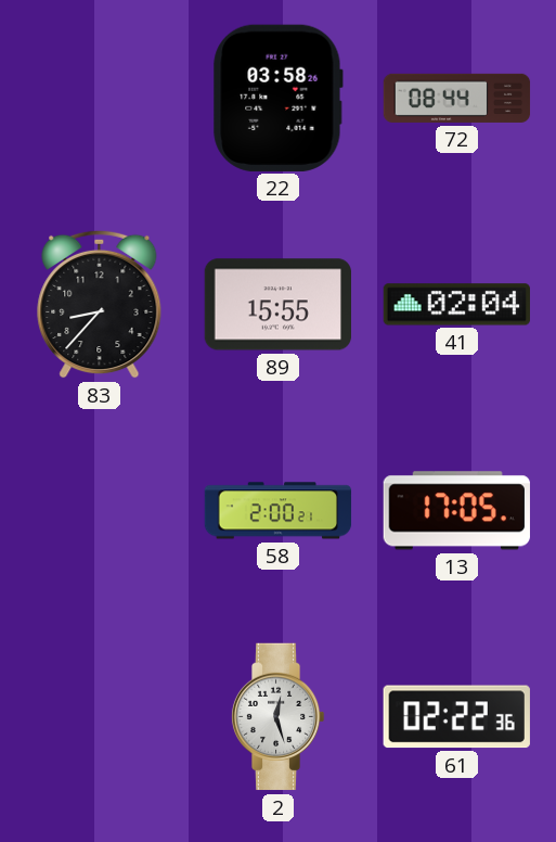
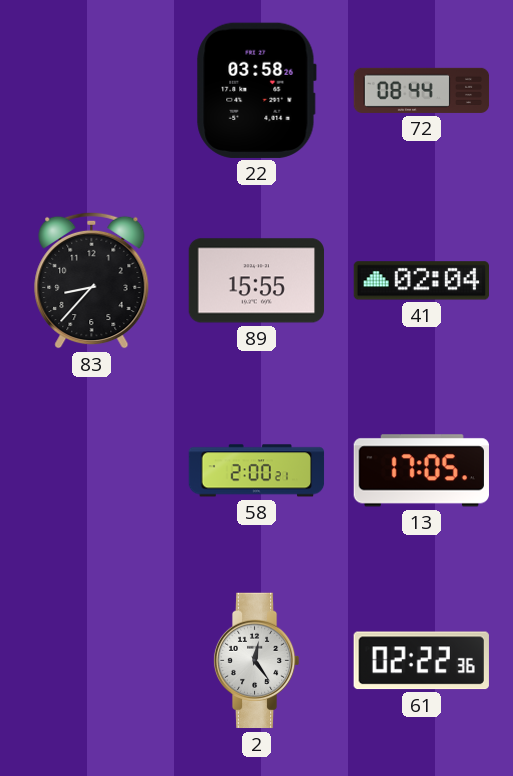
2: 12:27 -> 12:24 (256, 661)
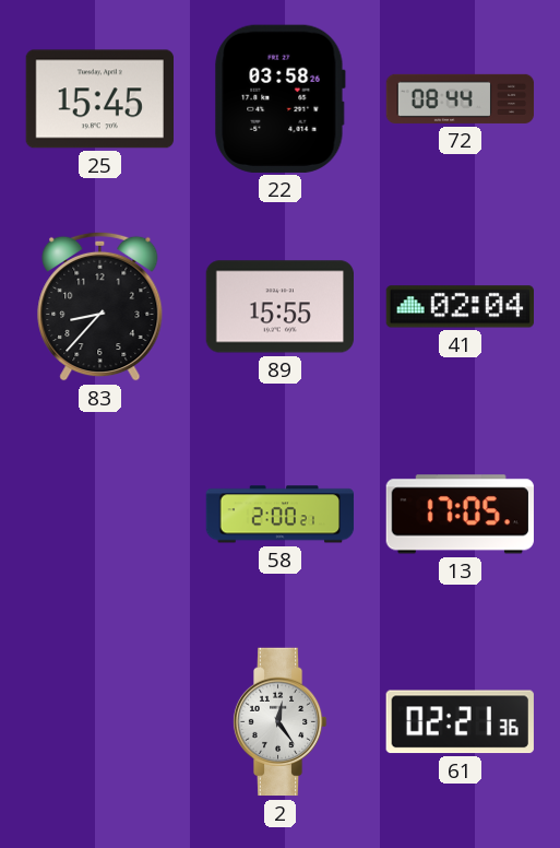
25: none -> 15:45 (99, 99)
61: 02:22 -> 02:21 (460, 722)
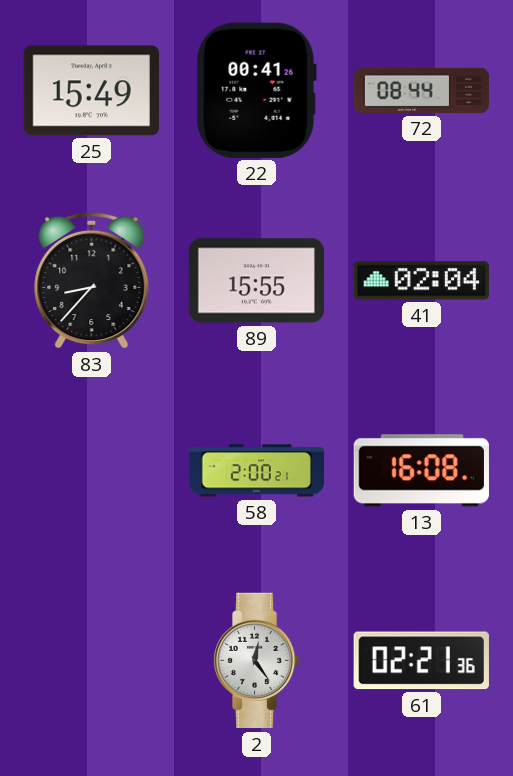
25: 15:45 -> 15:49 (91, 91)
22: 03:58 -> 00:41 (256, 90)
13: 17:05 -> 16:08 (421, 471)
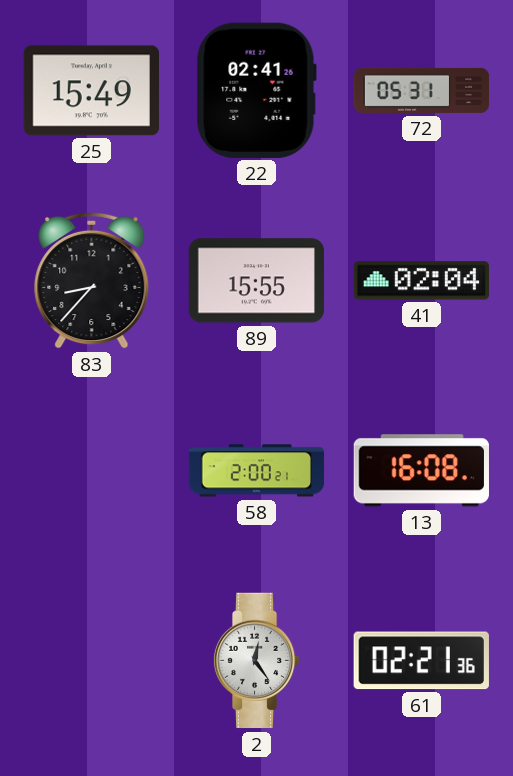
22: 00:41 -> 02:41 (256, 90)
72: 08:44 -> 05:31 (422, 90)
